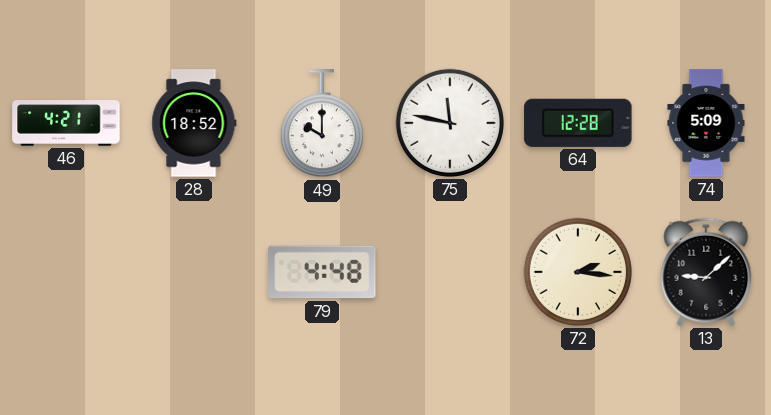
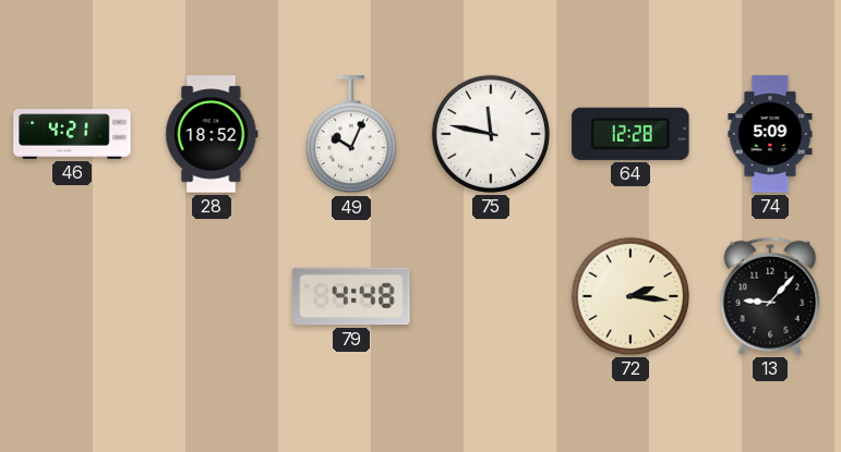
49: 10:00 -> 10:04 (351, 135)
13: 9:08 -> 9:07 (770, 296)
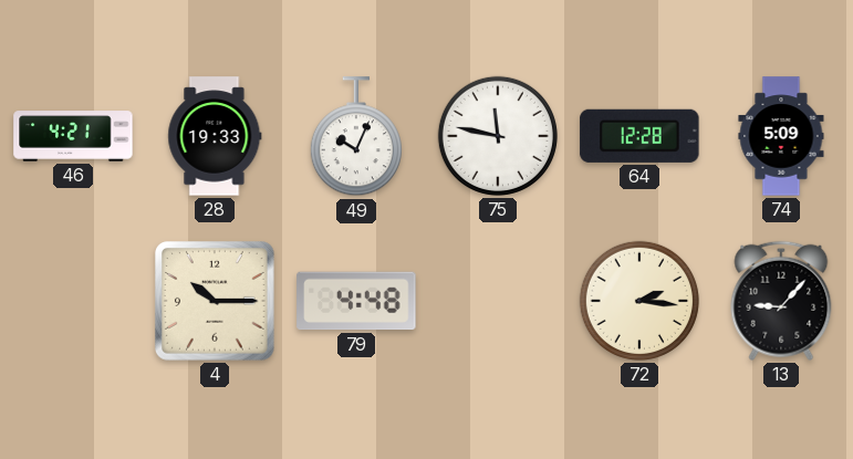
28: 18:52 -> 19:33 (215, 136)
4: none -> 10:15 (216, 302)
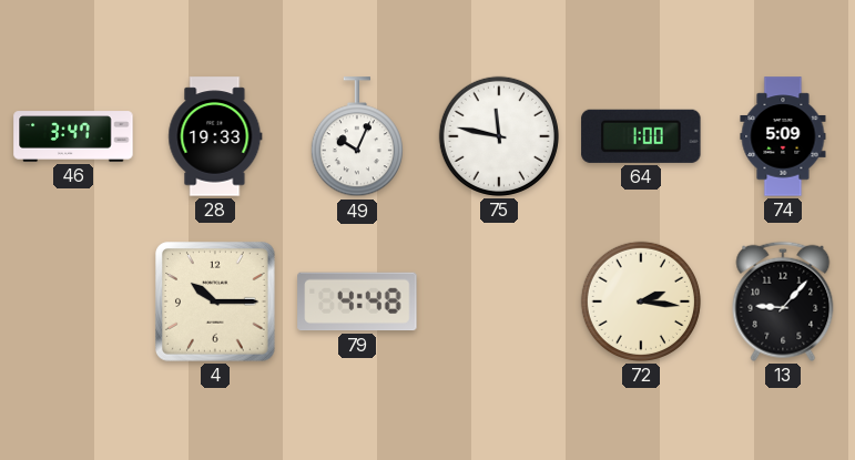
46: 4:21 -> 3:47 (73, 136)
64: 12:28 -> 1:00 (641, 136)
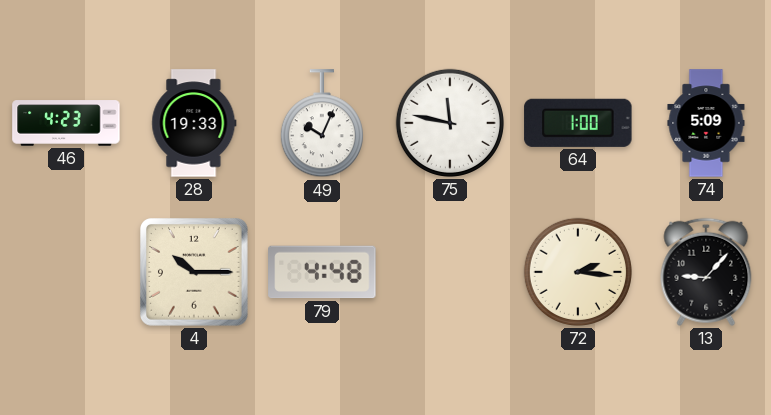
46: 3:47 -> 4:23 (66, 123)
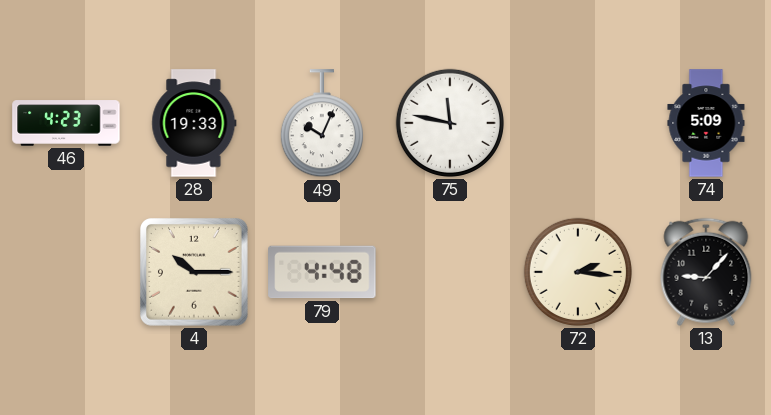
64: 1:00 -> none (578, 123)
